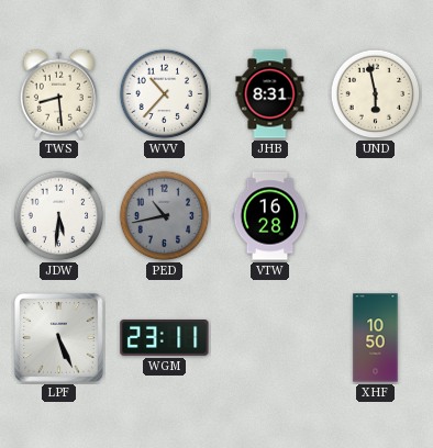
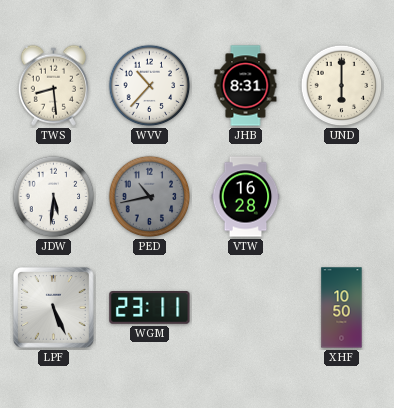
UND: 5:58 -> 6:00 (342, 86)
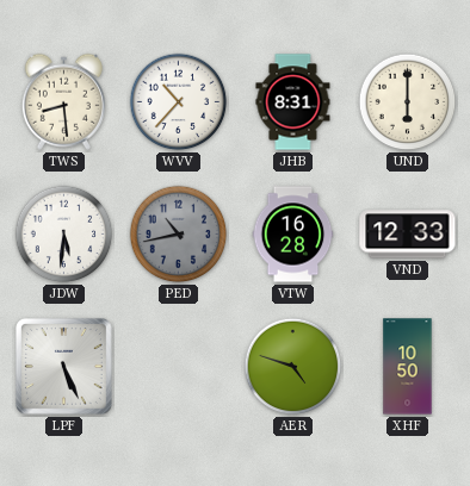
VND: none -> 12:33 (408, 235)
WGM: 23:11 -> none (150, 308)
AER: none -> 4:48 (293, 367)
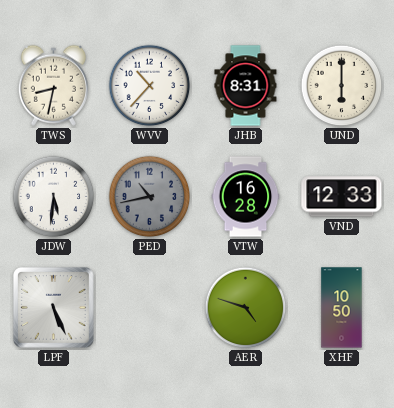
TWS: 8:29 -> 8:32 (53, 85)
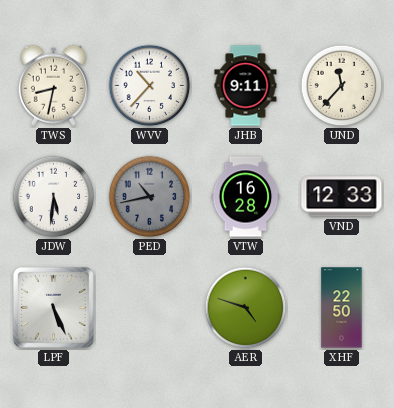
JHB: 8:31 -> 9:11 (246, 86)
UND: 6:00 -> 11:37 (342, 86)
XHF: 10:50 -> 22:50 (342, 308)
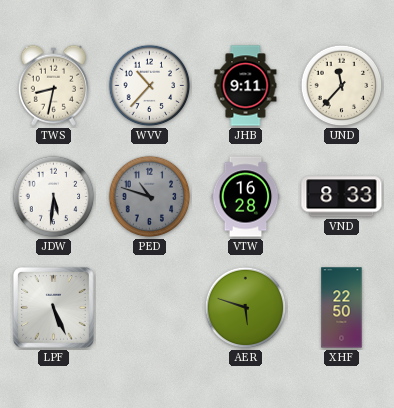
PED: 10:43 -> 10:48 (150, 197)
VND: 12:33 -> 8:33 (342, 197)
AER: 4:48 -> 5:48 (246, 308)
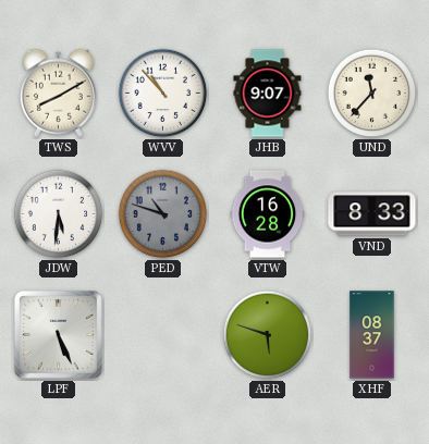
TWS: 8:32 -> 8:10 (58, 92)
WVV: 10:37 -> 10:53 (163, 94)
JHB: 9:11 -> 9:07 (268, 94)
XHF: 22:50 -> 08:37 (372, 335)
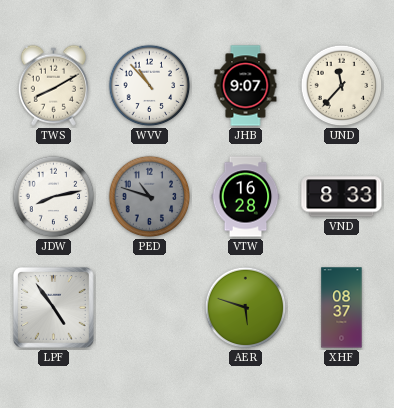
JDW: 5:31 -> 8:13 (54, 197)
LPF: 5:26 -> 4:54 (53, 307)
